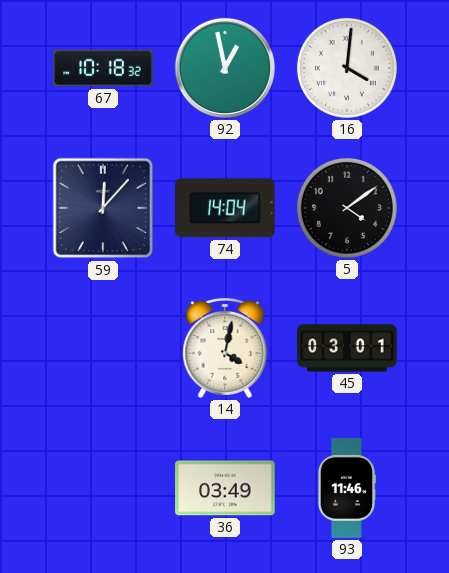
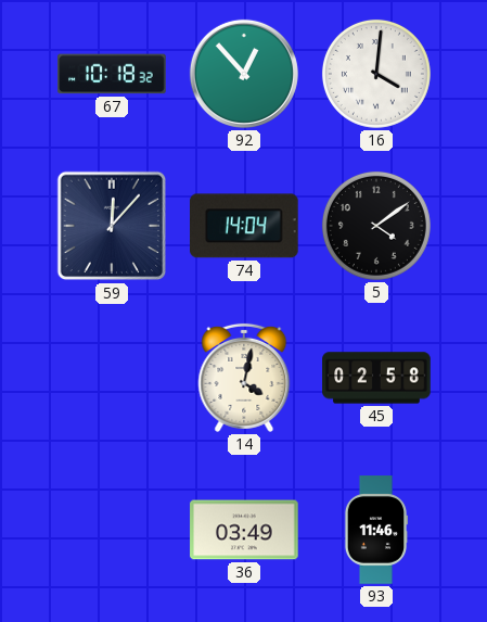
92: 12:58 -> 12:53 (244, 74)
45: 03:01 -> 02:58 (376, 378)
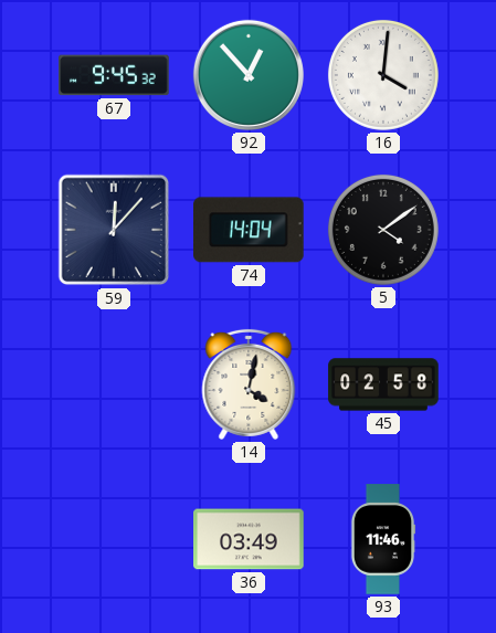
67: 10:18 -> 9:45 (114, 75)
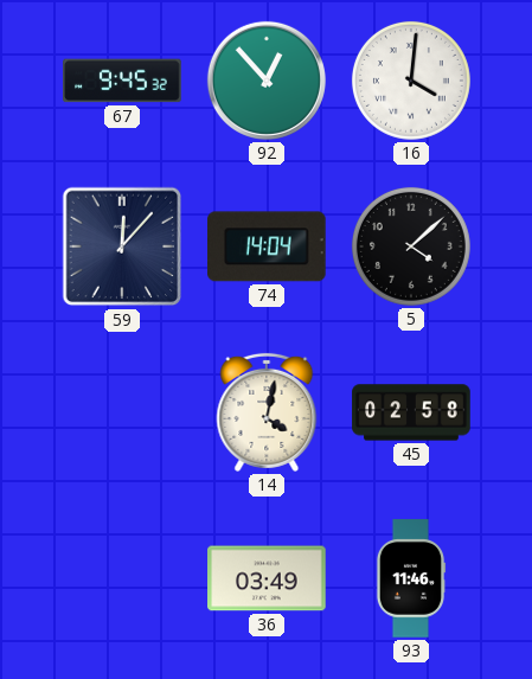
5: 4:09 -> 4:08 (411, 246)
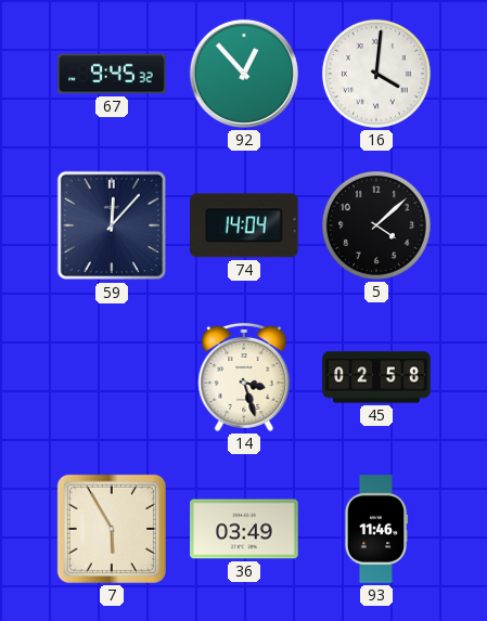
14: 4:02 -> 3:27 (244, 377)
7: none -> 5:55 (112, 529)
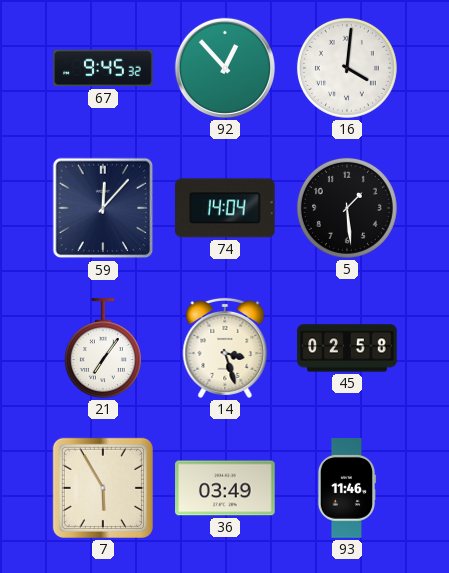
5: 4:08 -> 1:29 (347, 208)
21: none -> 7:06 (103, 348)
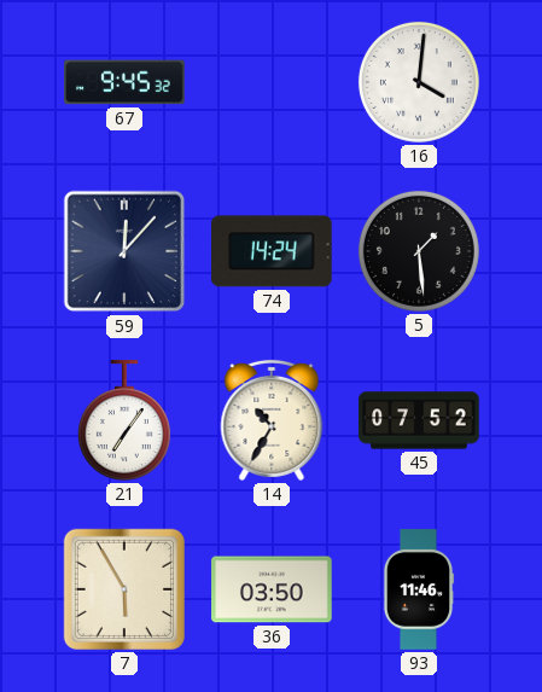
92: 12:53 -> none (225, 68)
74: 14:04 -> 14:24 (273, 251)
14: 3:27 -> 10:35 (272, 420)
45: 02:58 -> 07:52 (419, 420)
36: 03:49 -> 03:50 (272, 589)
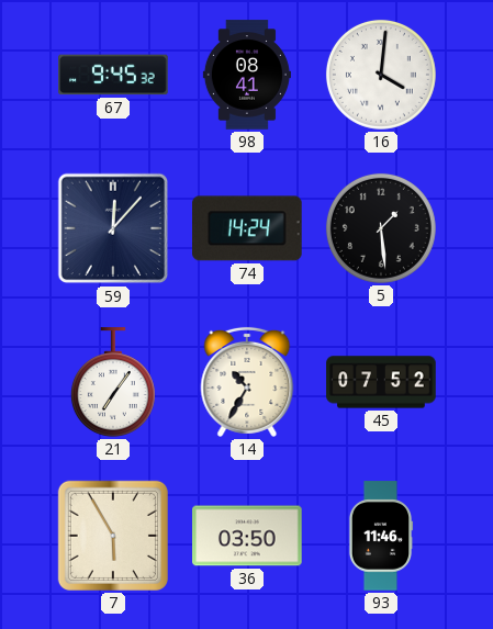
98: none -> 08:41 (247, 75)
